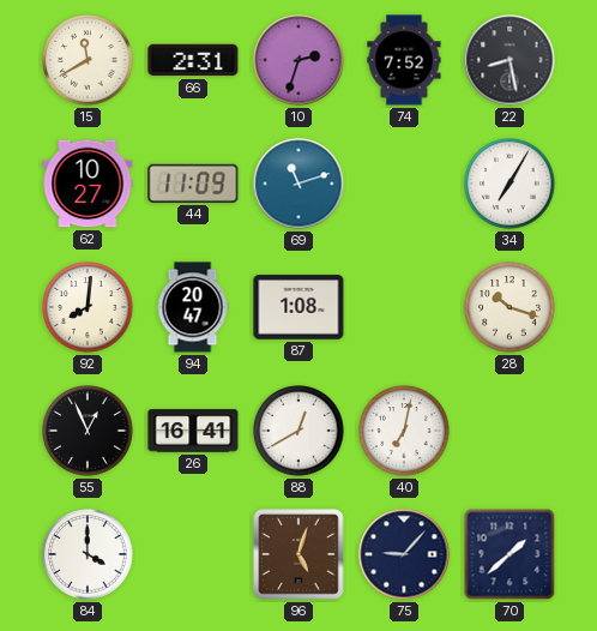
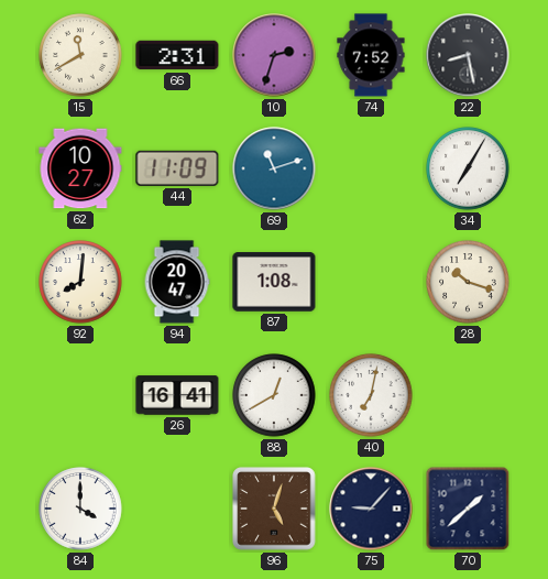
55: 12:56 -> none (88, 431)
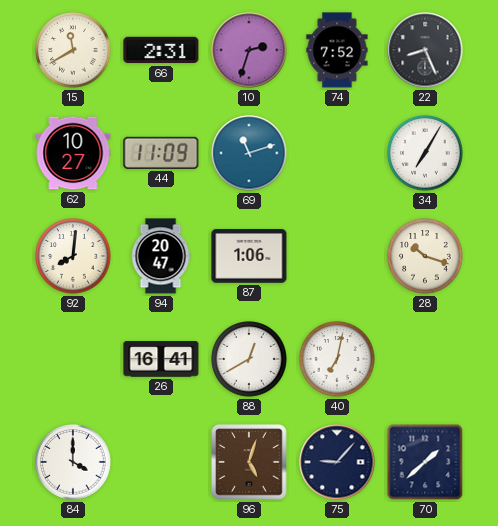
22: 8:28 -> 8:26 (425, 50)
87: 1:08 -> 1:06 (249, 256)
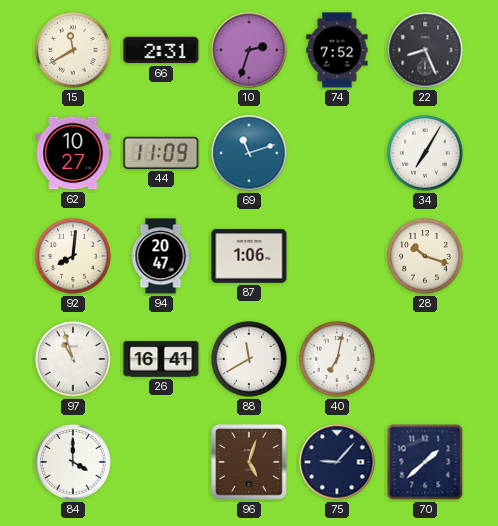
97: none -> 10:57 (73, 359)
88: 12:40 -> 11:40 (249, 359)
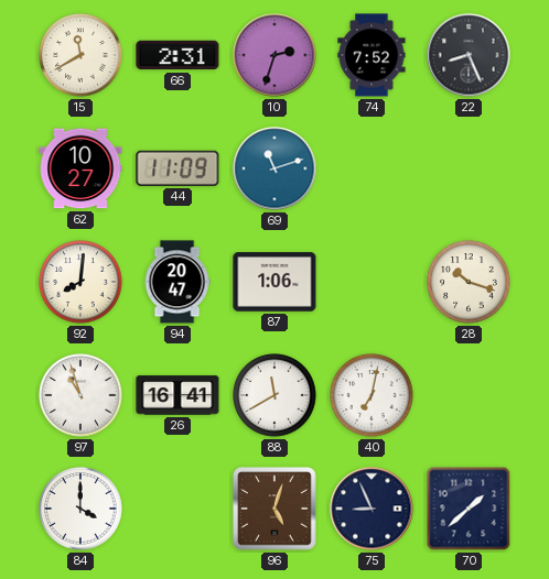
34: 7:05 -> none (425, 153)
75: 9:07 -> 8:56 (372, 509)
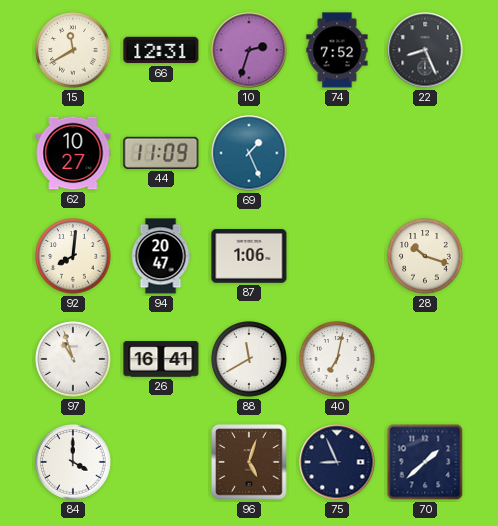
66: 2:31 -> 12:31 (161, 50)
69: 11:12 -> 1:26 (249, 153)
